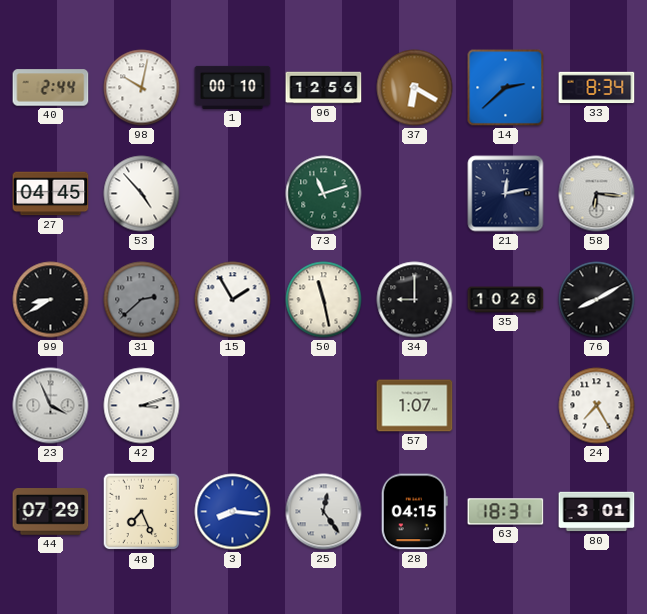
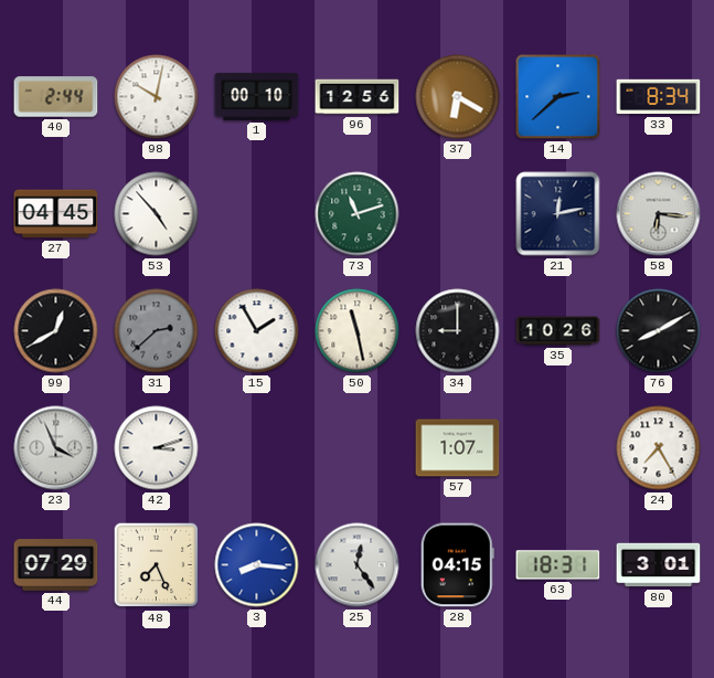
99: 8:40 -> 12:40 (56, 331)
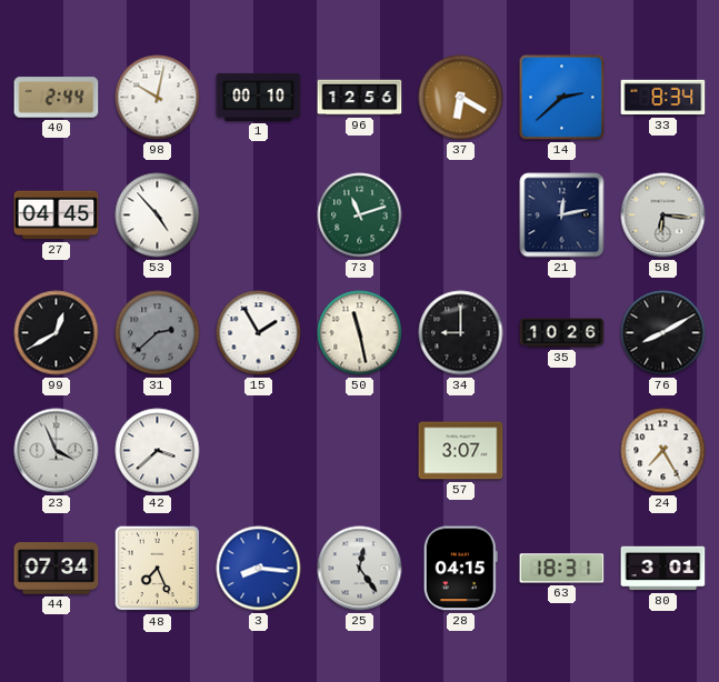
42: 3:12 -> 3:38 (158, 451)
57: 1:07 -> 3:07 (461, 451)
44: 07:29 -> 07:34 (57, 569)
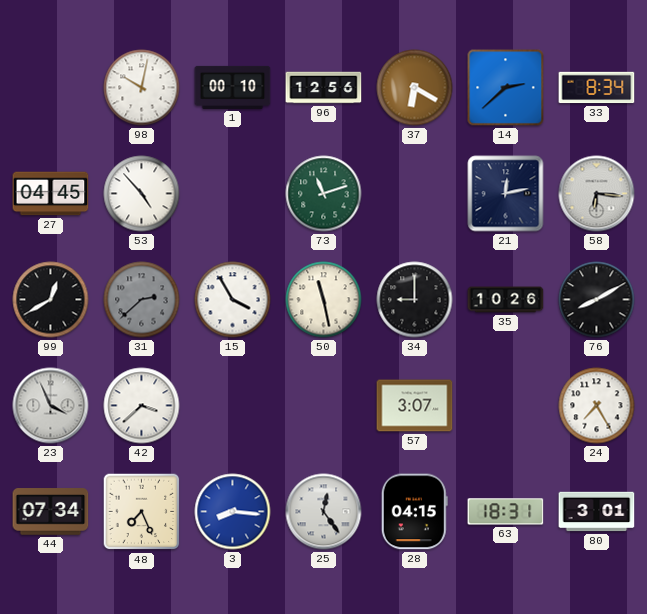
40: 2:44 -> none (57, 98)
15: 1:55 -> 3:55 (233, 300)
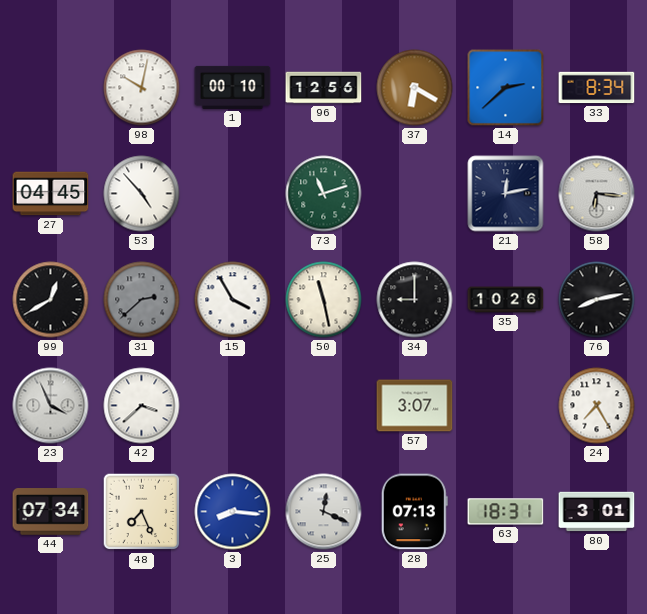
76: 8:10 -> 8:13 (597, 300)
25: 12:24 -> 12:19 (324, 512)
28: 04:15 -> 07:13 (414, 512)
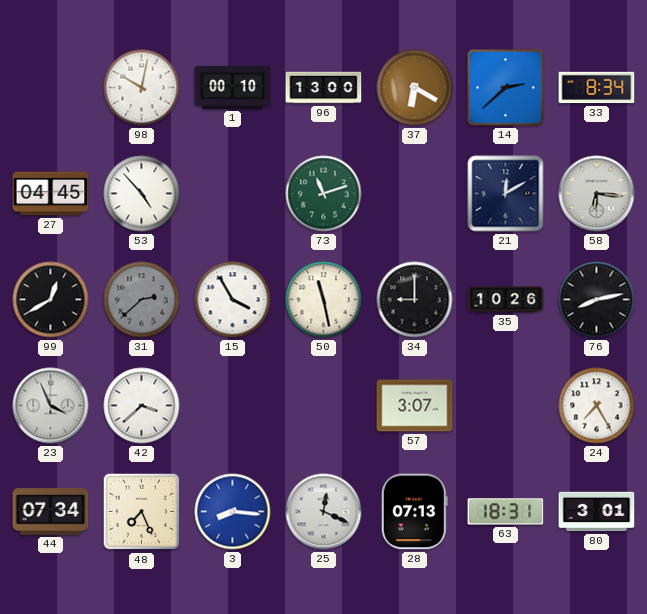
96: 12:56 -> 13:00 (324, 88)
21: 12:13 -> 12:10 (506, 194)
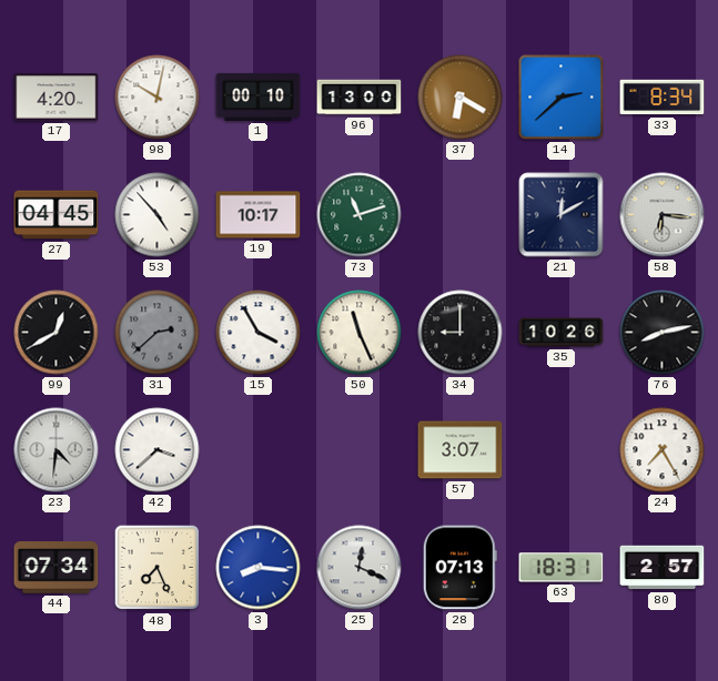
17: none -> 4:20 (57, 98)
19: none -> 10:17 (259, 215)
50: 11:28 -> 11:26 (360, 333)
23: 3:56 -> 4:31 (57, 450)
80: 3:01 -> 2:57 (663, 568)
